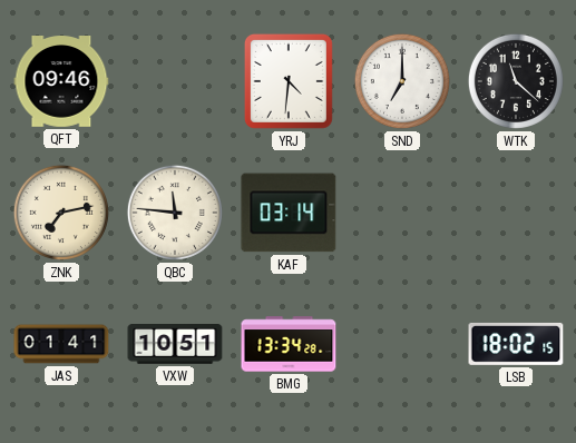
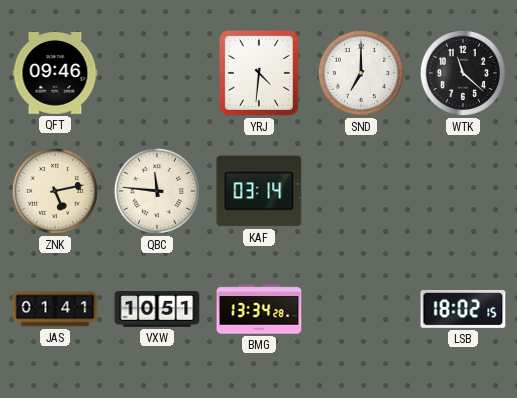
ZNK: 7:13 -> 5:13 (55, 191)
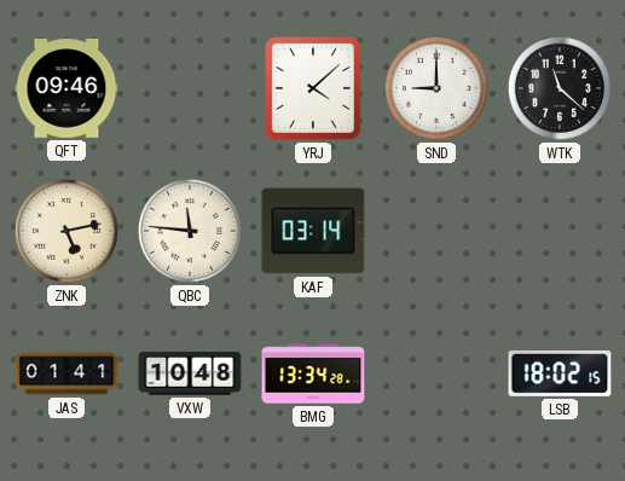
YRJ: 4:31 -> 4:08 (313, 88)
SND: 7:00 -> 9:00 (436, 88)
VXW: 10:51 -> 10:48 (190, 375)
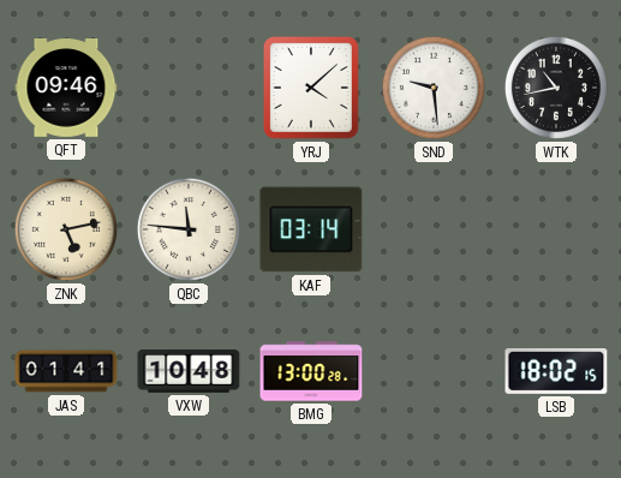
SND: 9:00 -> 9:29 (434, 88)
WTK: 11:22 -> 10:43 (556, 88)
BMG: 13:34 -> 13:00 (311, 371)
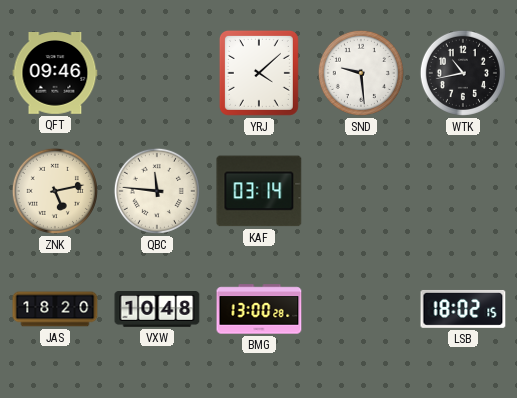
JAS: 01:41 -> 18:20 (55, 309)
